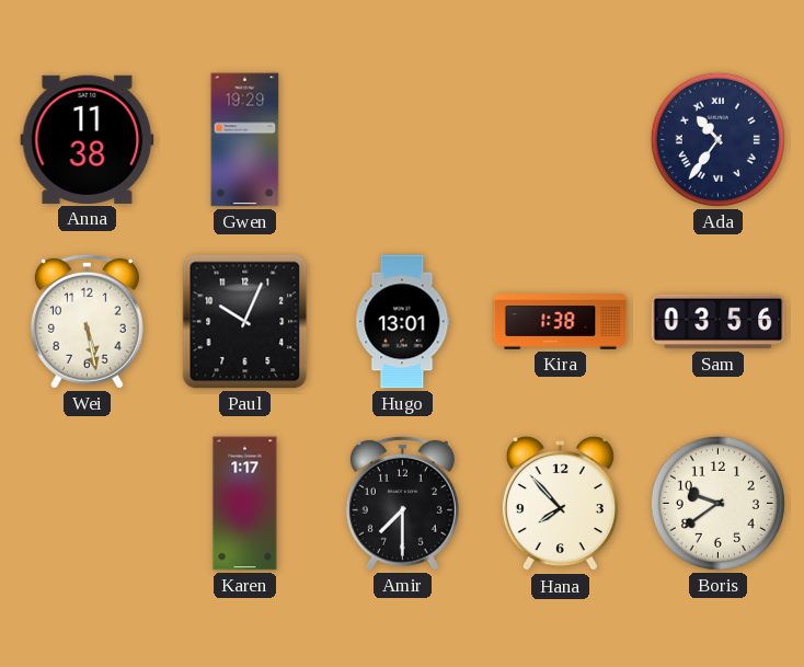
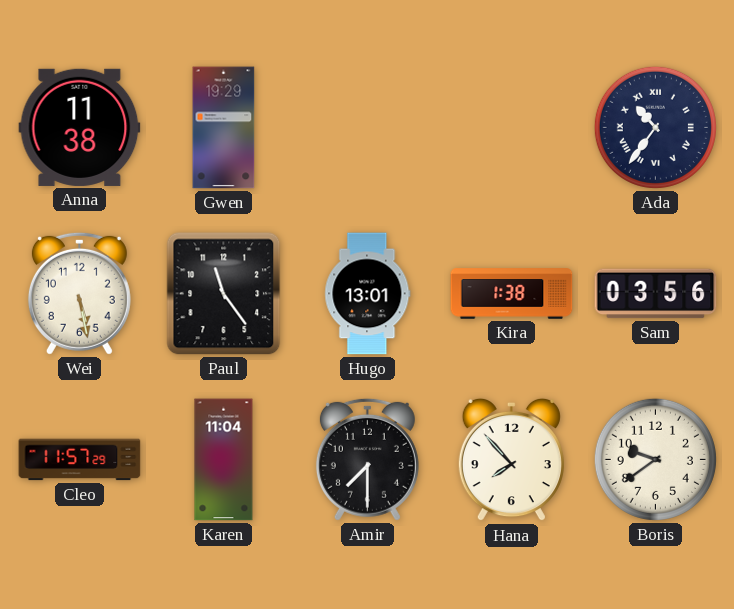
Paul: 10:04 -> 11:24 (224, 294)
Cleo: none -> 11:57 (80, 460)
Karen: 1:17 -> 11:04 (224, 460)
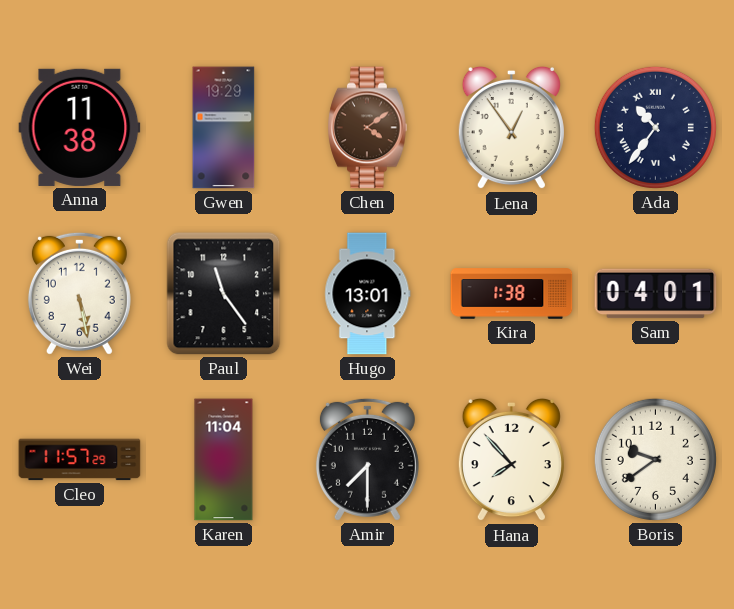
Chen: none -> 4:09 (368, 128)
Lena: none -> 12:54 (511, 128)
Sam: 03:56 -> 04:01 (656, 294)
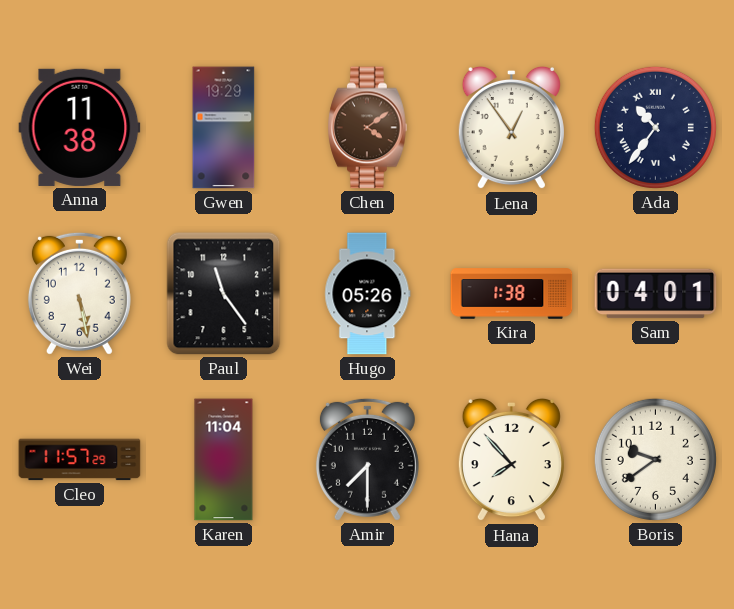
Hugo: 13:01 -> 05:26 (368, 294)
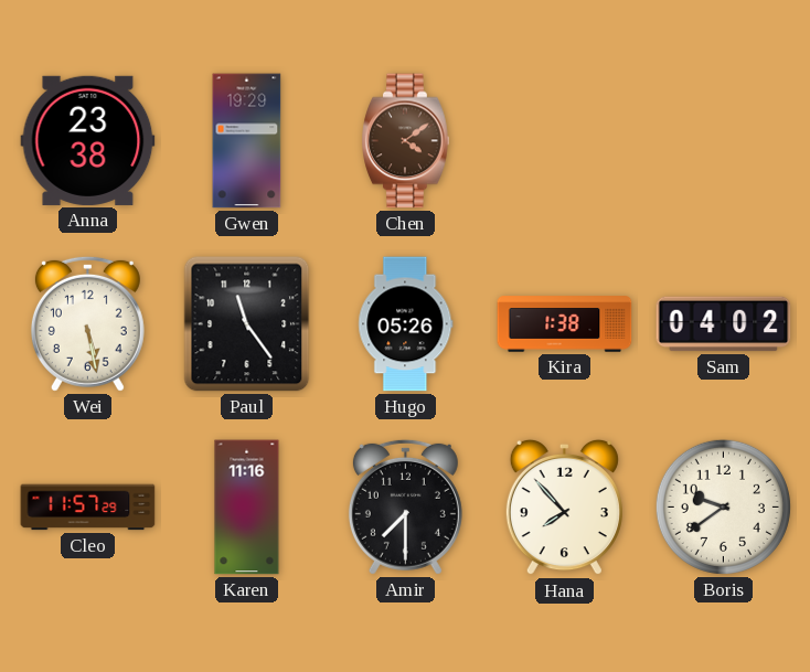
Anna: 11:38 -> 23:38 (88, 140)
Lena: 12:54 -> none (511, 128)
Ada: 10:36 -> none (655, 127)
Sam: 04:01 -> 04:02 (724, 324)
Karen: 11:04 -> 11:16 (247, 508)
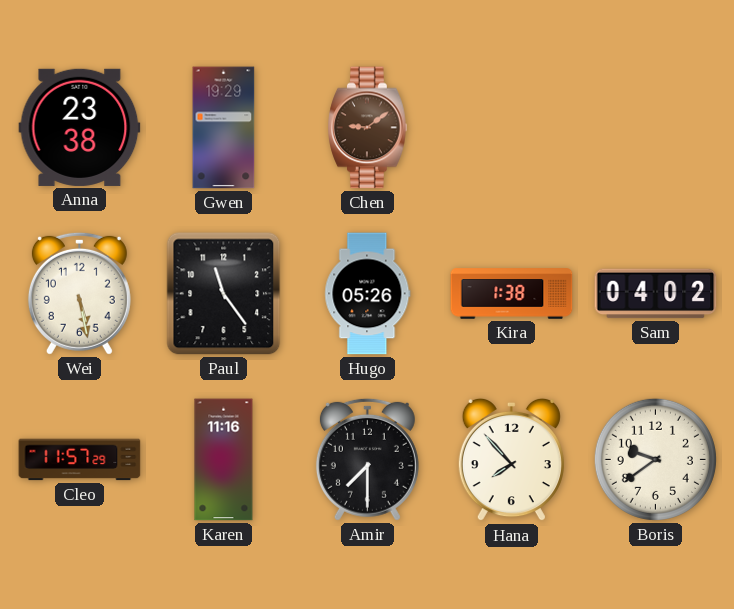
Chen: 4:09 -> 9:09 (368, 128)
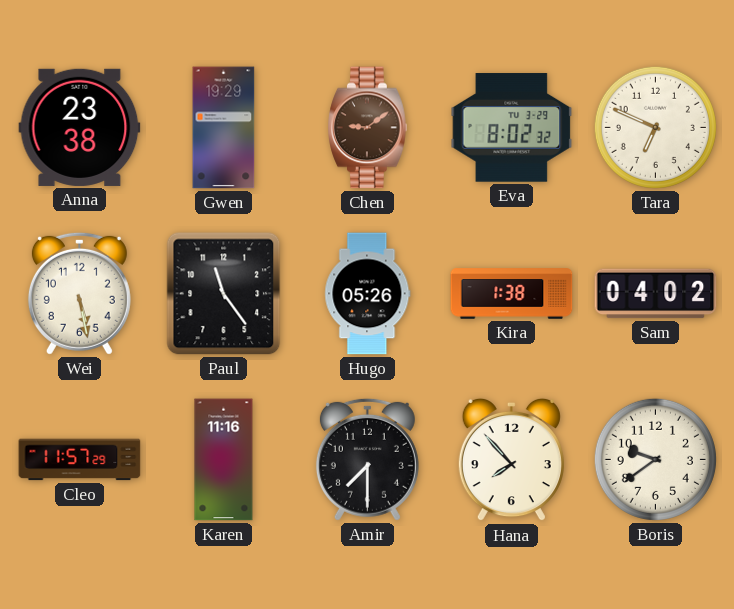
Eva: none -> 8:02 (512, 128)
Tara: none -> 6:49 (655, 127)
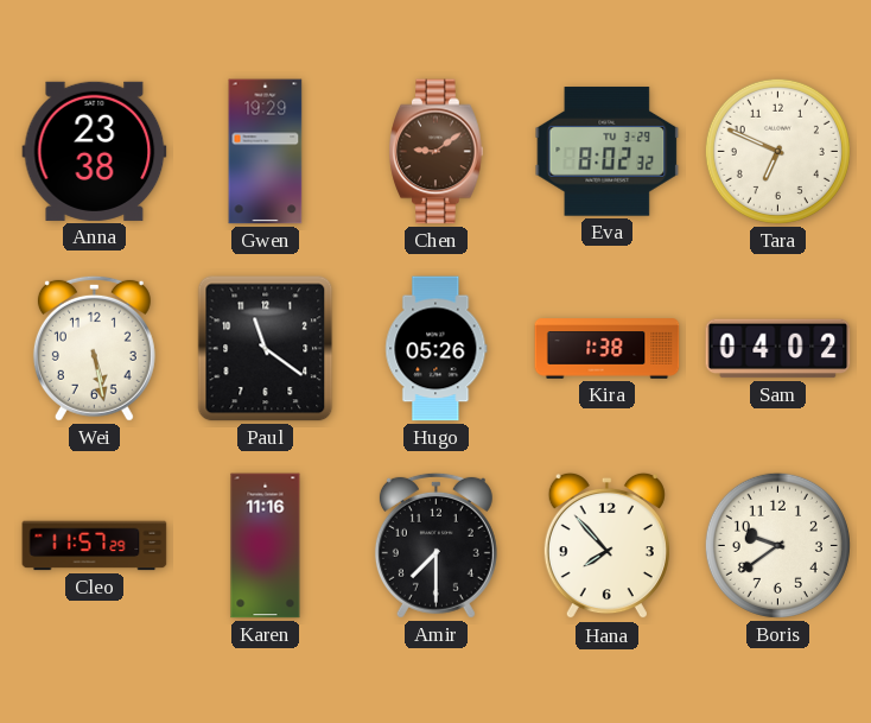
Paul: 11:24 -> 11:21 (266, 349)
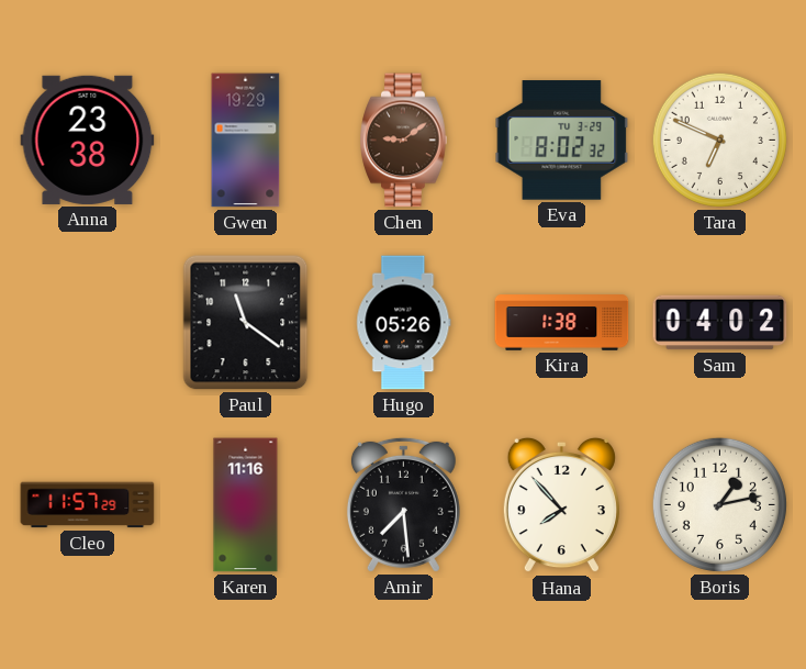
Wei: 5:28 -> none (94, 348)
Amir: 7:30 -> 7:29 (403, 504)
Boris: 9:39 -> 1:13 (719, 504)
